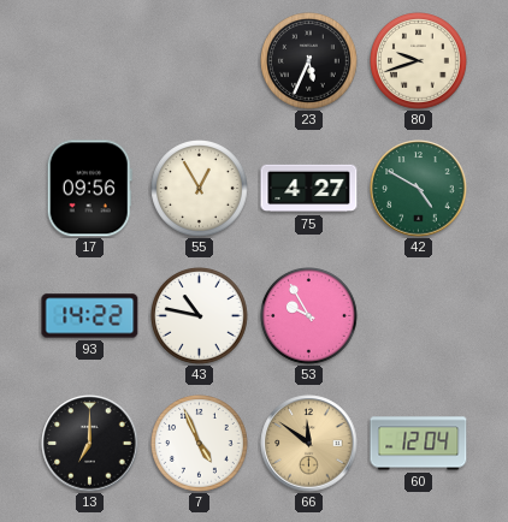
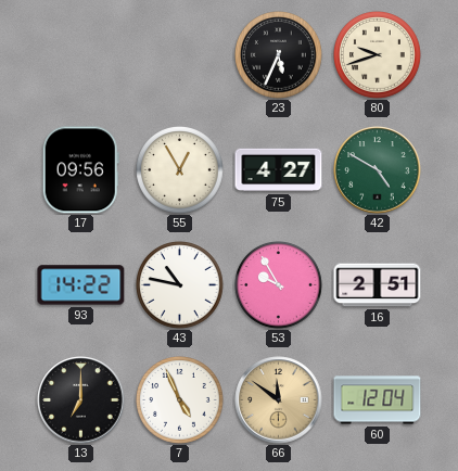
16: none -> 2:51 (378, 285)
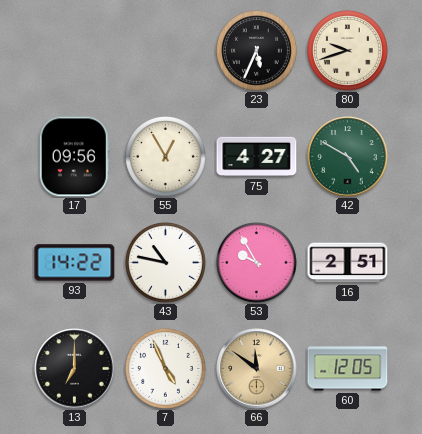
60: 12:04 -> 12:05 (348, 369)
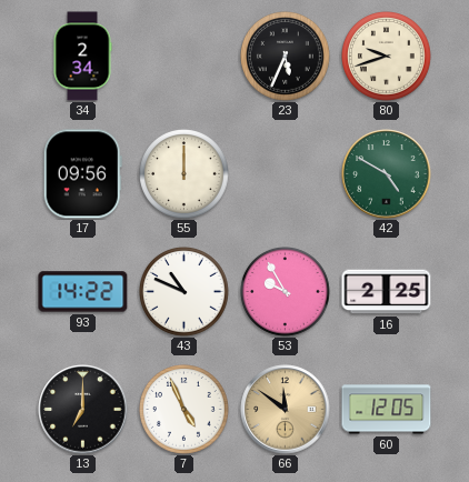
34: none -> 2:34 (82, 57)
55: 12:55 -> 12:00 (184, 174)
75: 4:27 -> none (257, 157)
43: 10:47 -> 10:49 (184, 292)
16: 2:51 -> 2:25 (387, 292)
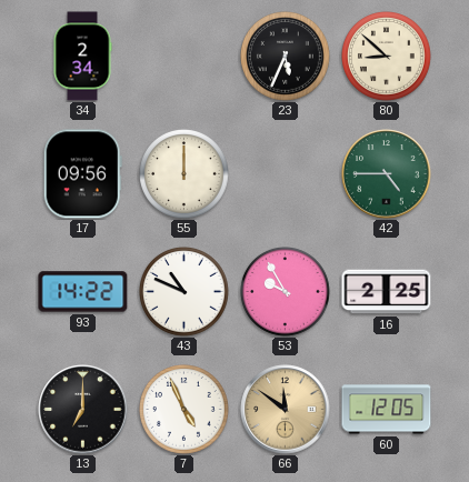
80: 9:42 -> 8:52 (387, 57)
42: 4:50 -> 4:45 (387, 174)
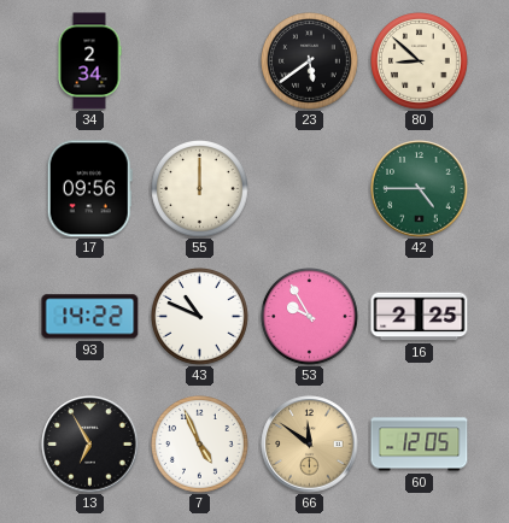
23: 5:34 -> 5:39 (310, 61)
13: 7:00 -> 6:55 (90, 445)
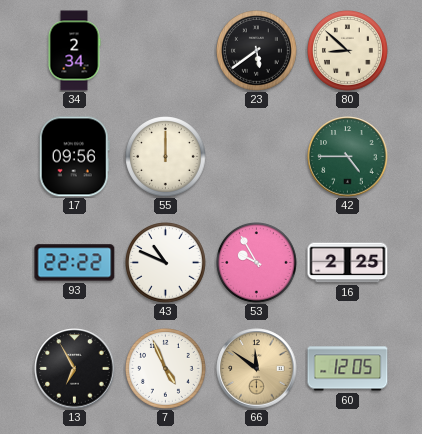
93: 14:22 -> 22:22 (75, 263)
